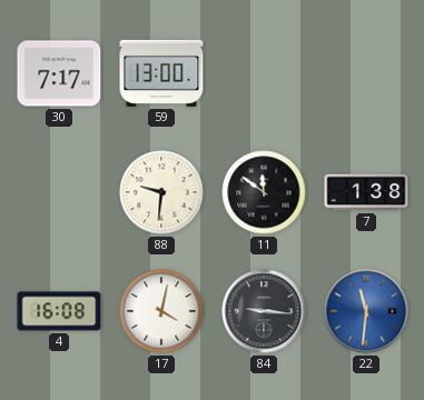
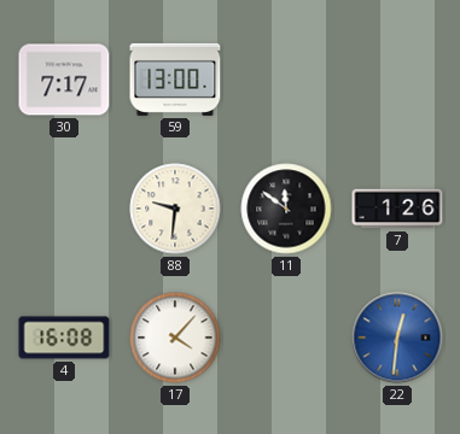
7: 1:38 -> 1:26 (397, 209)
17: 4:02 -> 4:07 (175, 338)
84: 9:16 -> none (264, 311)
22: 11:31 -> 12:31 (397, 338)
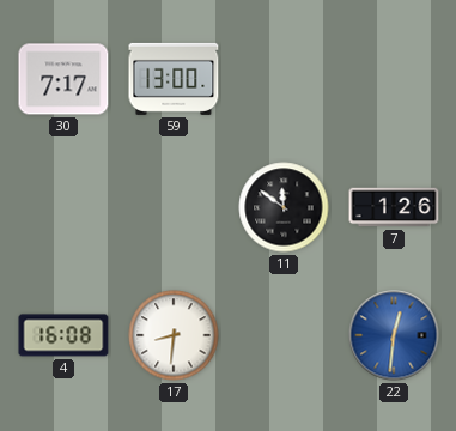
88: 9:31 -> none (175, 209)
17: 4:07 -> 8:31 (174, 335)
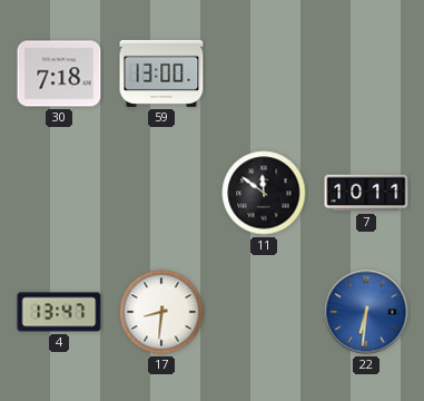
30: 7:17 -> 7:18 (59, 74)
7: 1:26 -> 10:11 (366, 193)
4: 16:08 -> 13:47 (59, 312)
22: 12:31 -> 6:31 (366, 312)
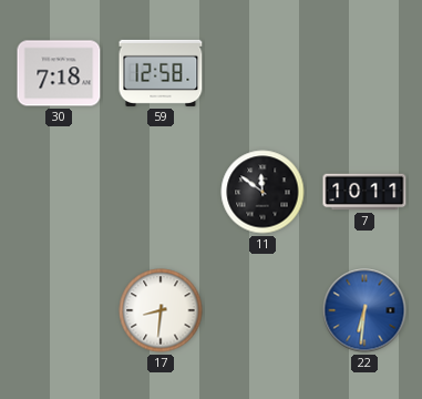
59: 13:00 -> 12:58 (161, 73)
4: 13:47 -> none (59, 312)
